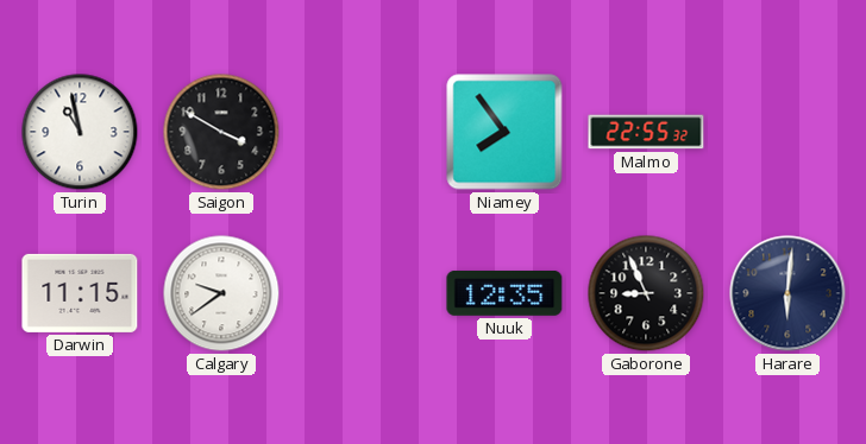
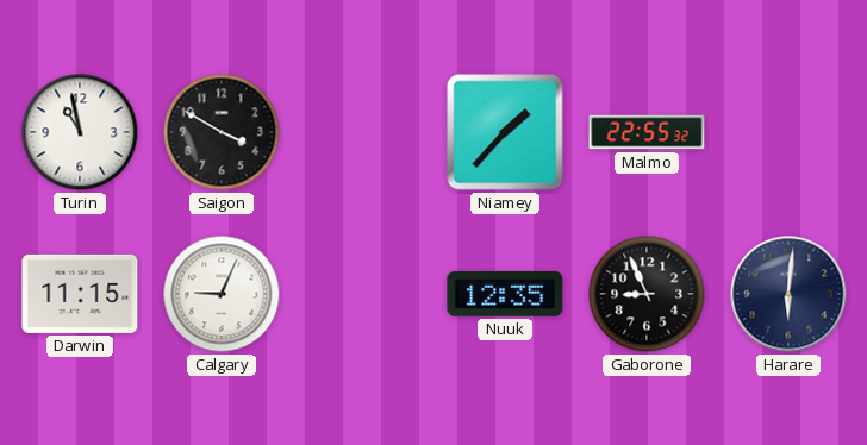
Niamey: 7:54 -> 1:37 (505, 132)
Calgary: 9:39 -> 9:04 (222, 294)
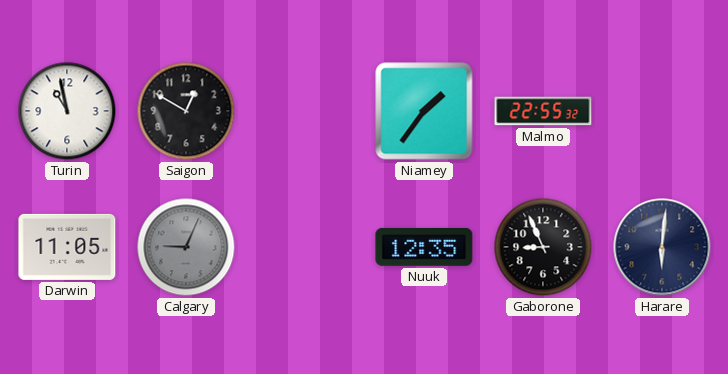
Saigon: 3:50 -> 12:50 (186, 111)
Niamey: 1:37 -> 1:36 (424, 111)
Darwin: 11:15 -> 11:05 (67, 247)
Calgary dial: white -> grey (186, 247)
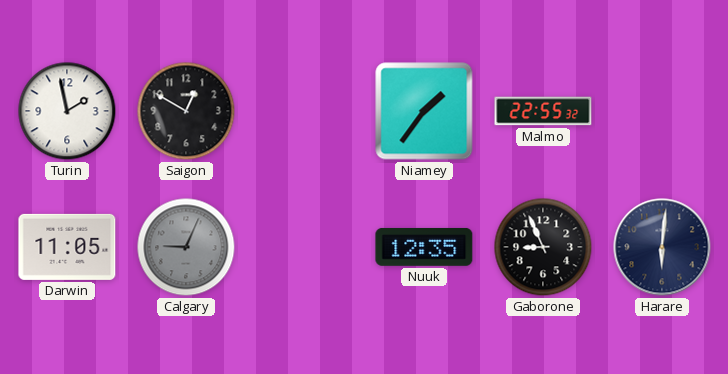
Turin: 10:58 -> 1:58 (67, 111)
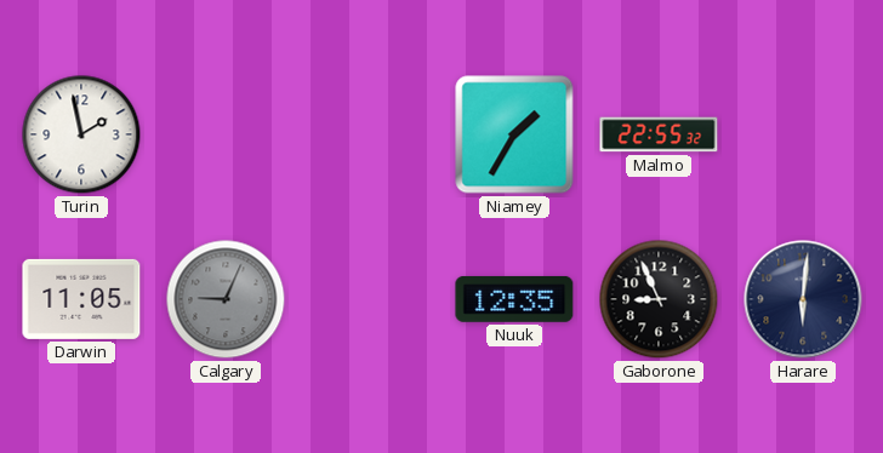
Saigon: 12:50 -> none (186, 111)
Niamey: 1:36 -> 1:35 (514, 134)
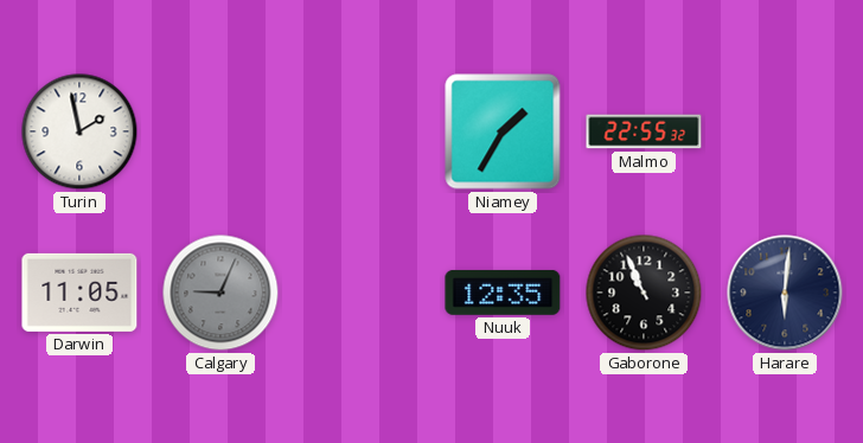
Gaborone: 8:56 -> 10:56 (644, 293)
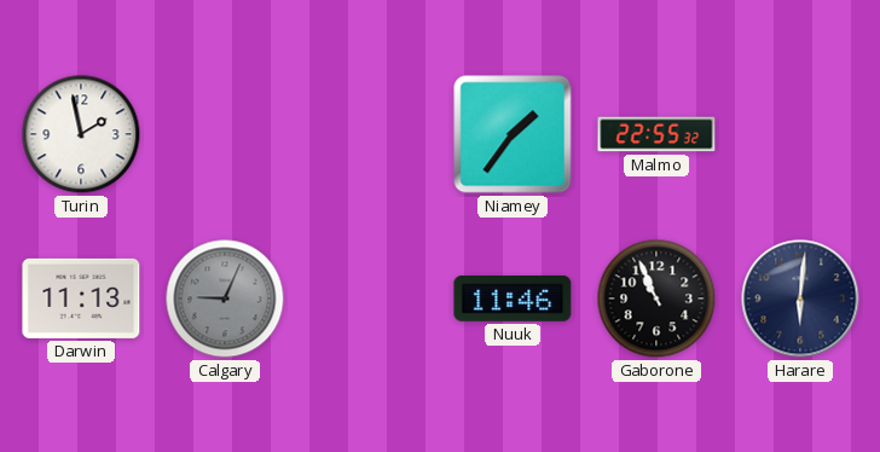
Niamey: 1:35 -> 1:36 (513, 134)
Darwin: 11:05 -> 11:13 (81, 299)
Nuuk: 12:35 -> 11:46 (513, 299)
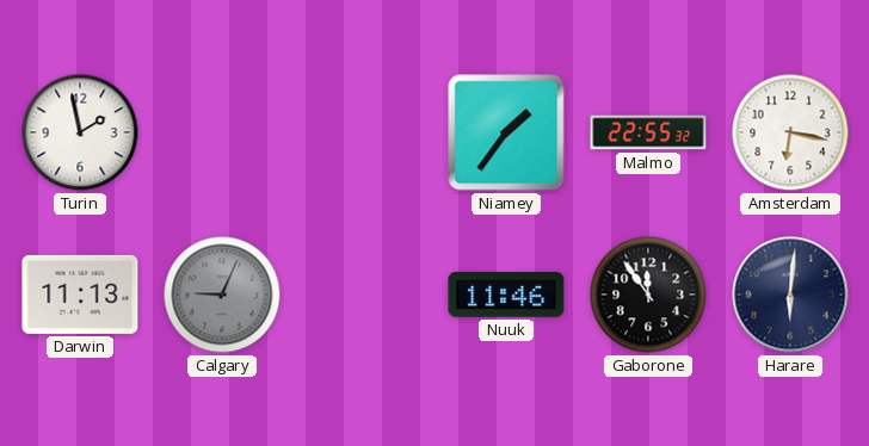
Amsterdam: none -> 6:17 (790, 132)
Gaborone: 10:56 -> 11:54 (648, 295)
